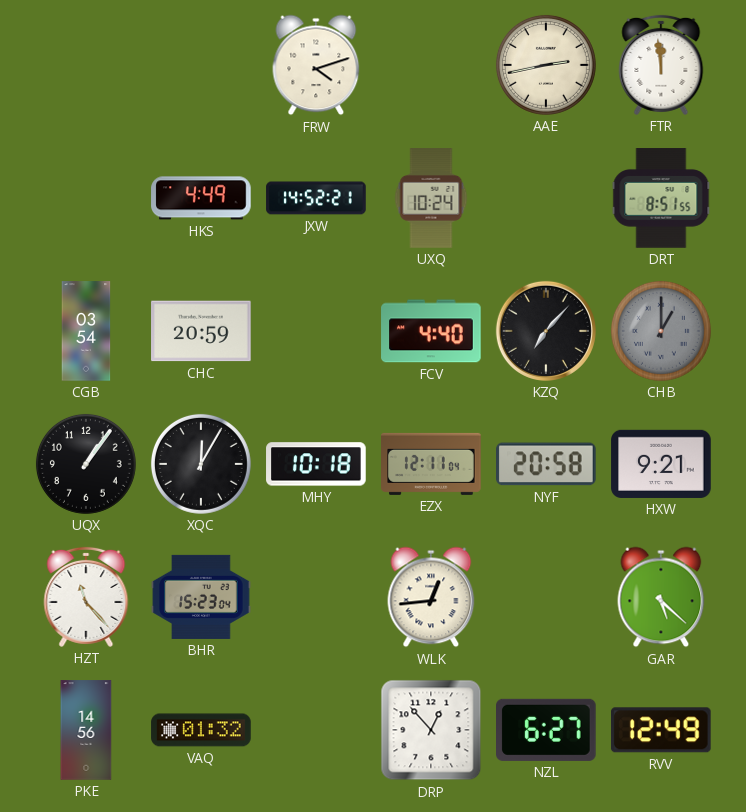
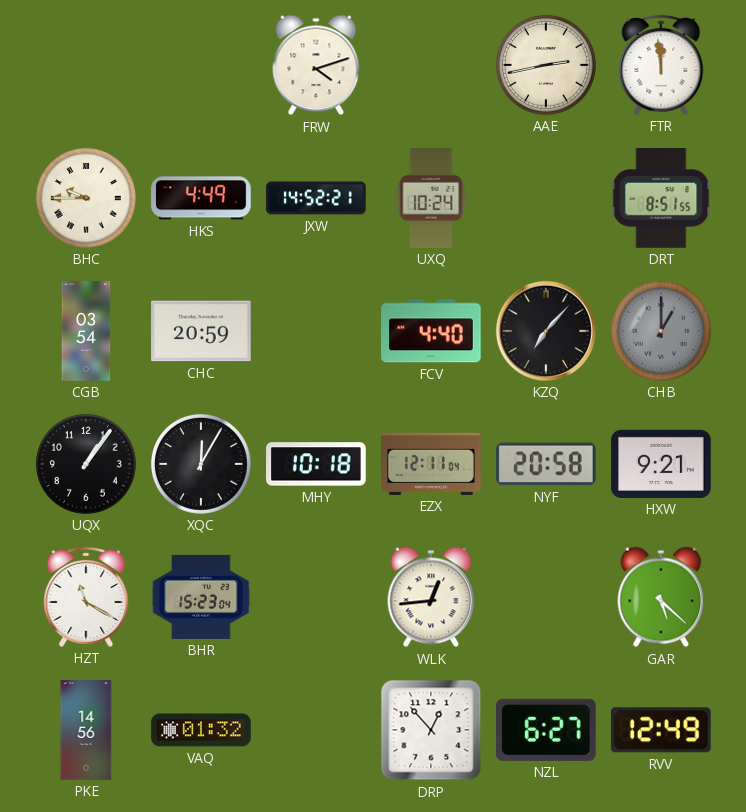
BHC: none -> 9:45 (86, 198)
HZT: 11:23 -> 11:20 (86, 597)
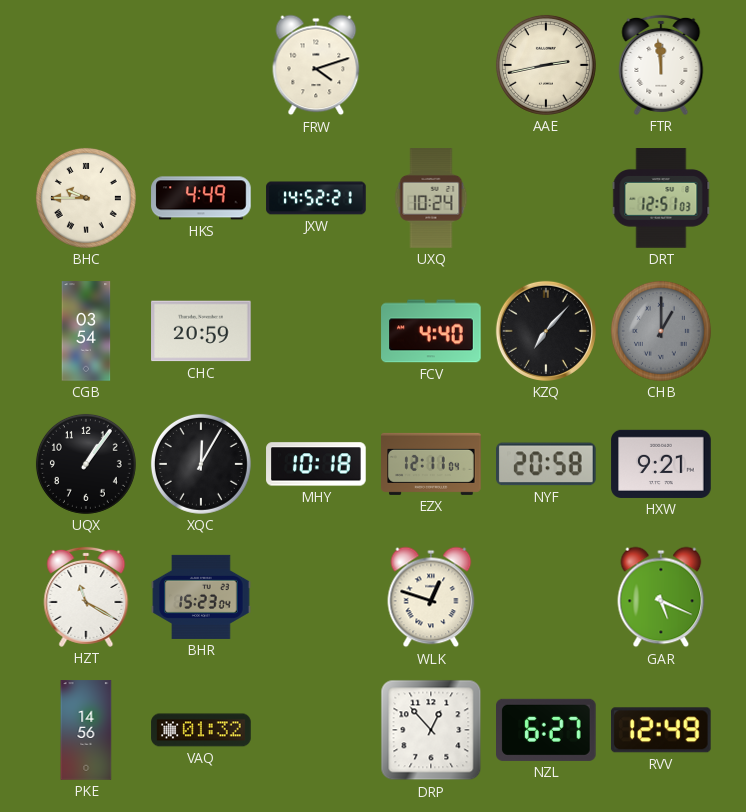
DRT: 8:51 -> 12:51 (661, 198)
WLK: 12:44 -> 12:48 (431, 597)
GAR: 5:22 -> 5:19 (661, 597)
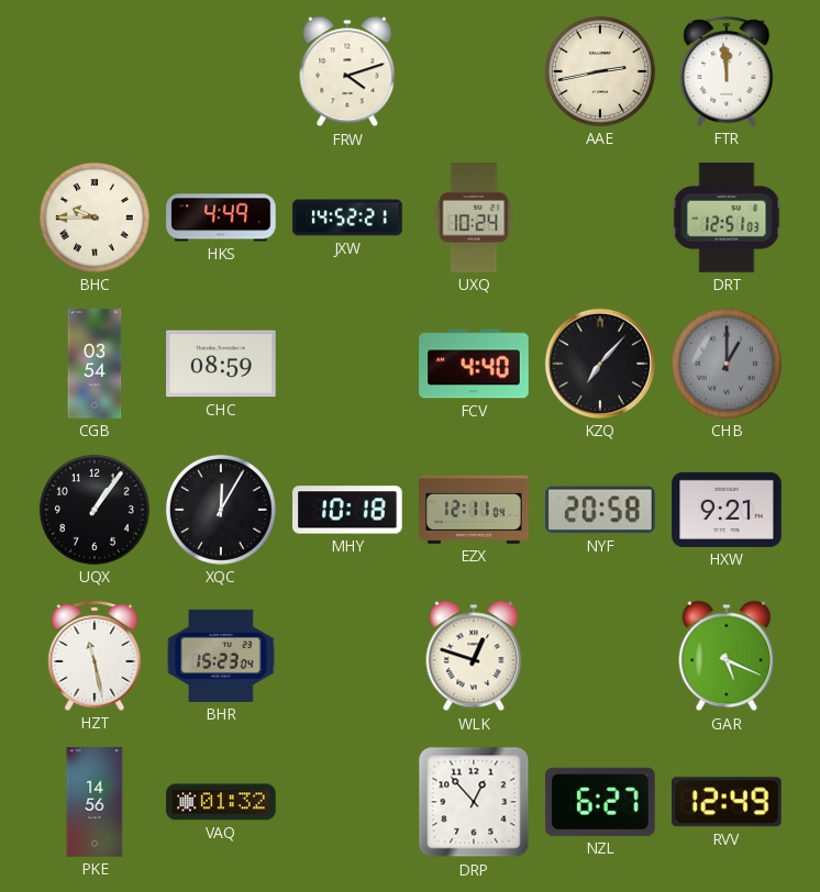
CHC: 20:59 -> 08:59 (221, 364)
HZT: 11:20 -> 11:28 (95, 656)
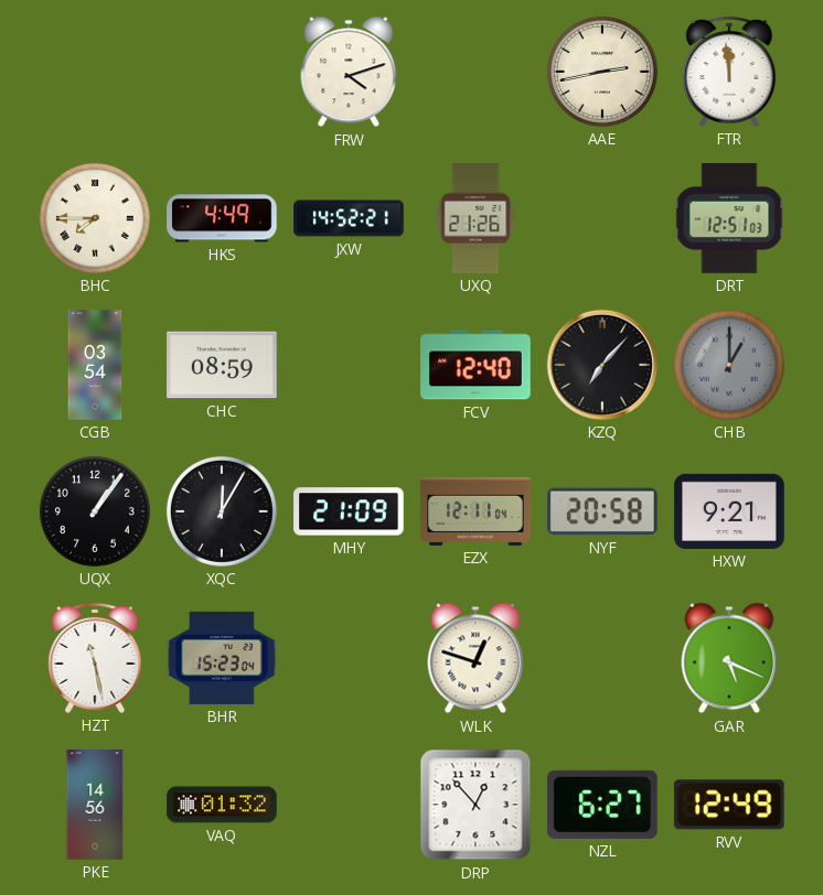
BHC: 9:45 -> 7:45 (95, 218)
UXQ: 10:24 -> 21:26 (475, 218)
FCV: 4:40 -> 12:40 (475, 365)
MHY: 10:18 -> 21:09 (349, 511)
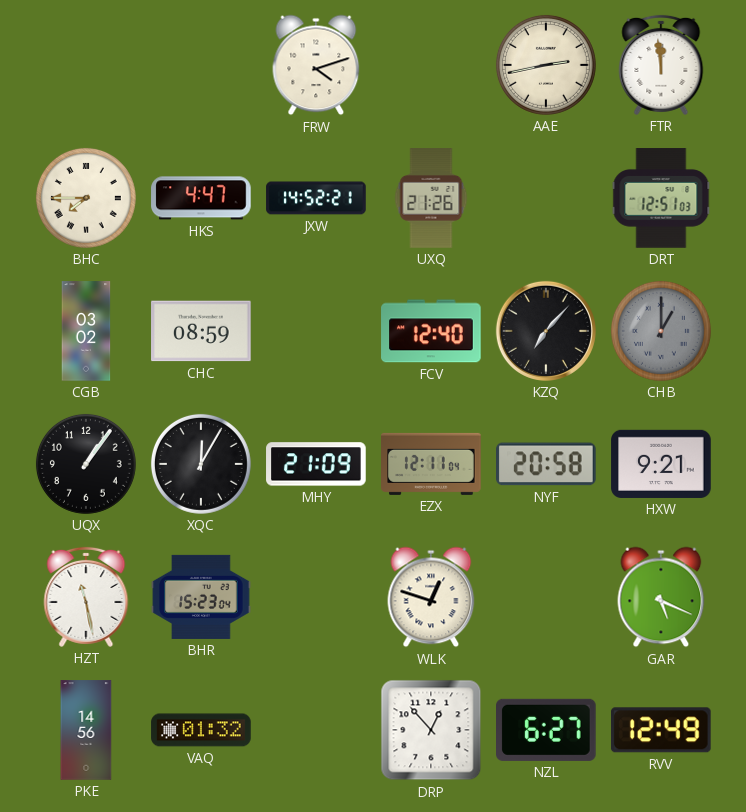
HKS: 4:49 -> 4:47 (201, 198)
CGB: 03:54 -> 03:02 (86, 331)
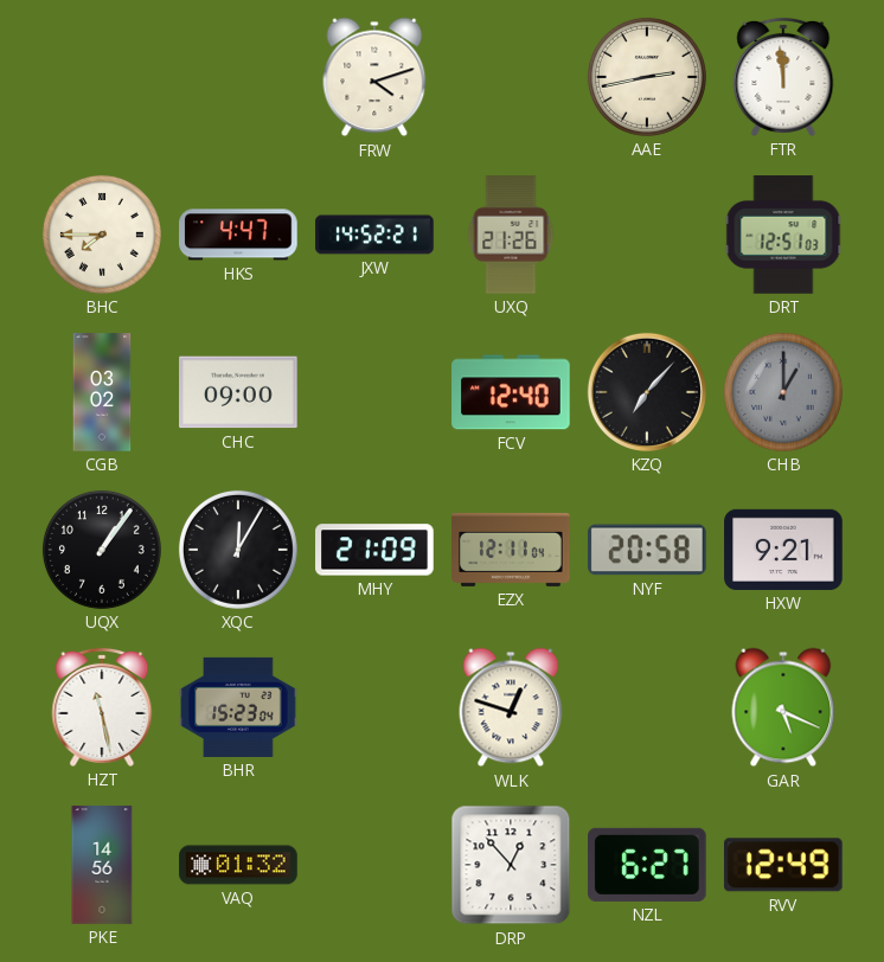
CHC: 08:59 -> 09:00 (238, 392)
